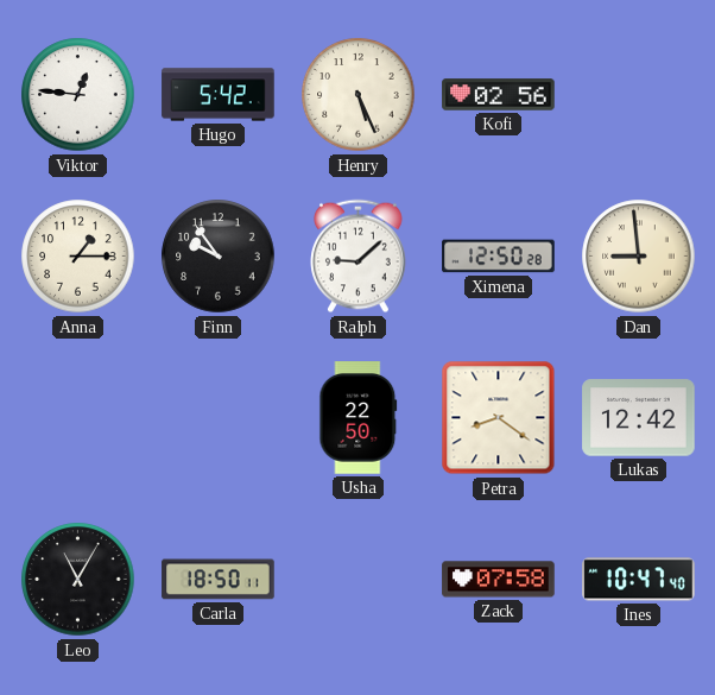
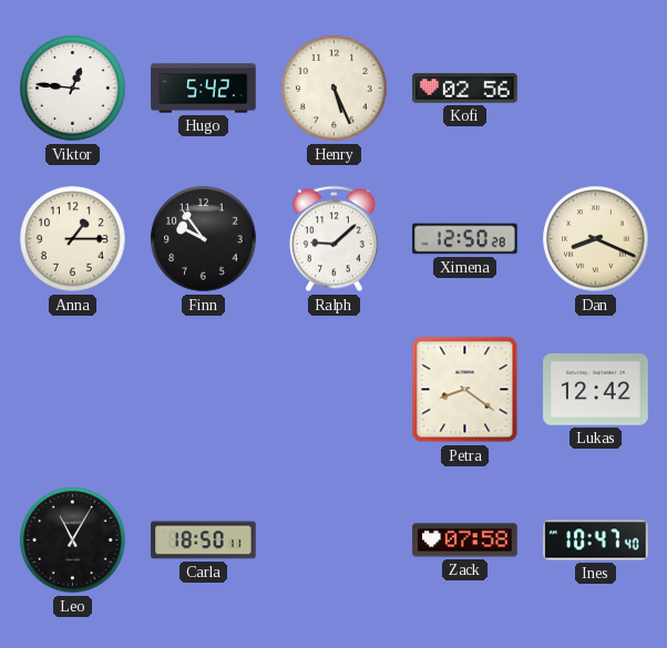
Dan: 8:59 -> 8:19 (596, 239)
Usha: 22:50 -> none (359, 418)
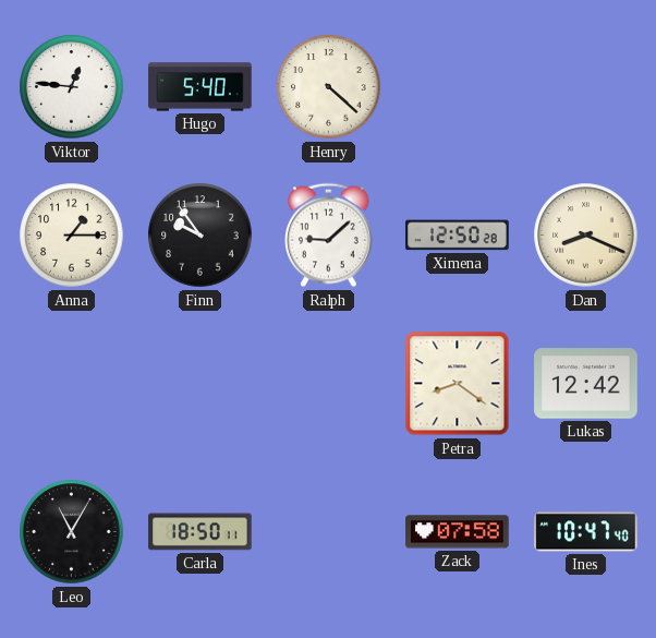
Hugo: 5:42 -> 5:40 (201, 87)
Henry: 5:26 -> 4:22 (329, 87)
Kofi: 02:56 -> none (465, 89)
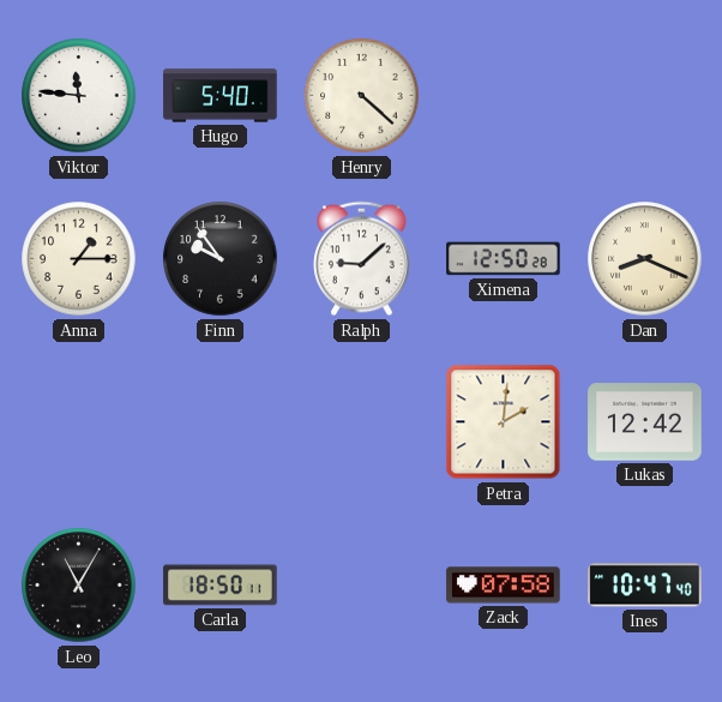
Viktor: 12:46 -> 11:46 (79, 96)
Petra: 8:21 -> 2:01 (504, 422)
